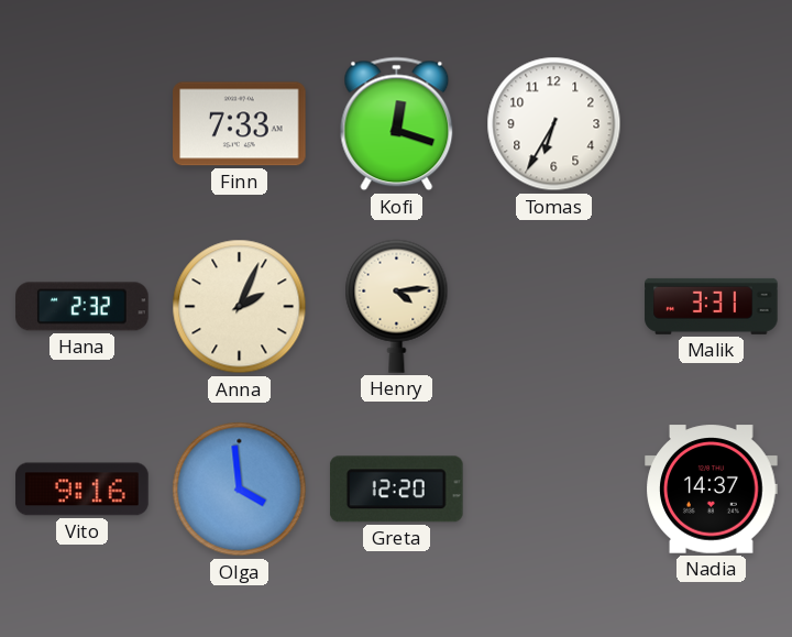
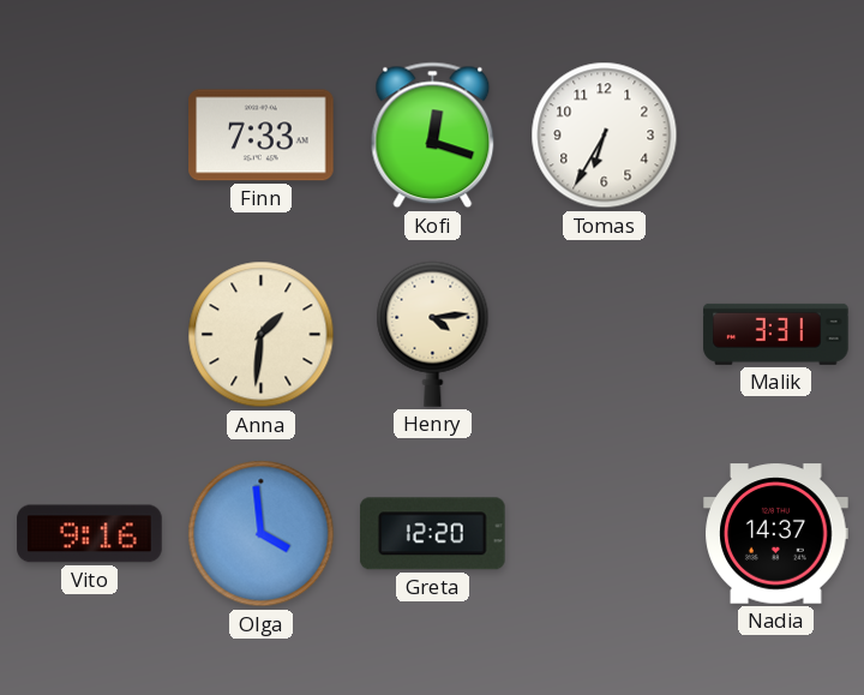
Hana: 2:32 -> none (82, 307)
Anna: 2:04 -> 1:31 (262, 335)
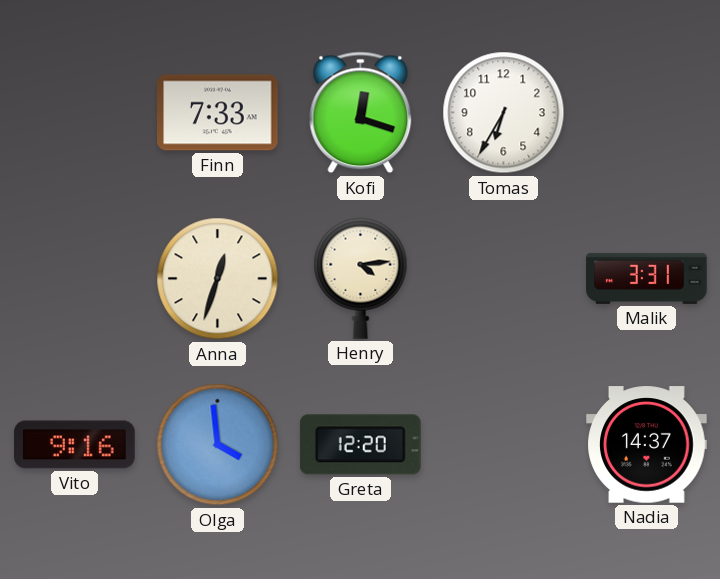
Anna: 1:31 -> 12:33 (218, 279)
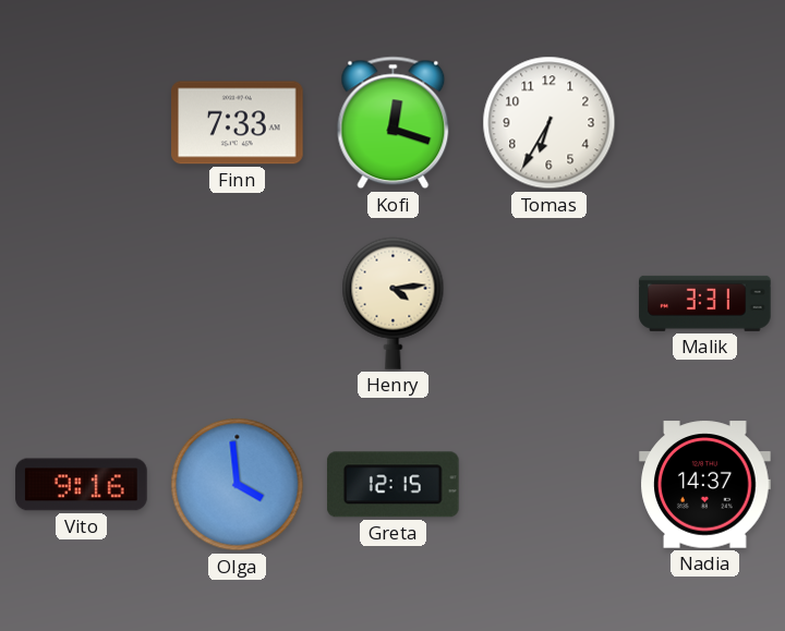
Anna: 12:33 -> none (218, 279)
Greta: 12:20 -> 12:15 (392, 485)
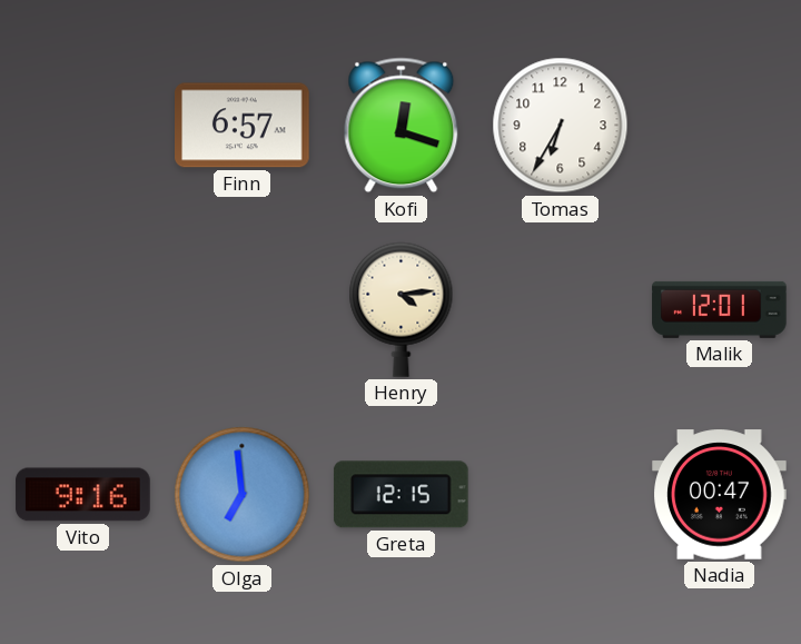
Finn: 7:33 -> 6:57 (243, 126)
Malik: 3:31 -> 12:01 (720, 309)
Olga: 3:59 -> 6:59 (243, 495)
Nadia: 14:37 -> 00:47 (720, 495)
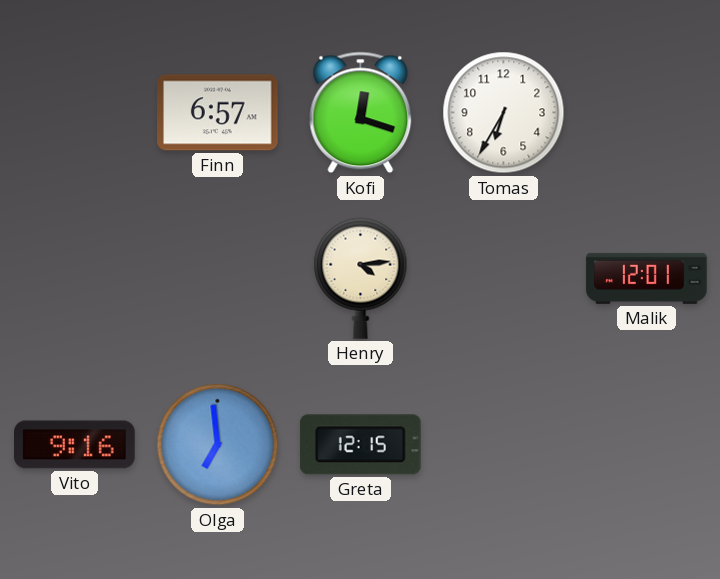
Nadia: 00:47 -> none (720, 495)
